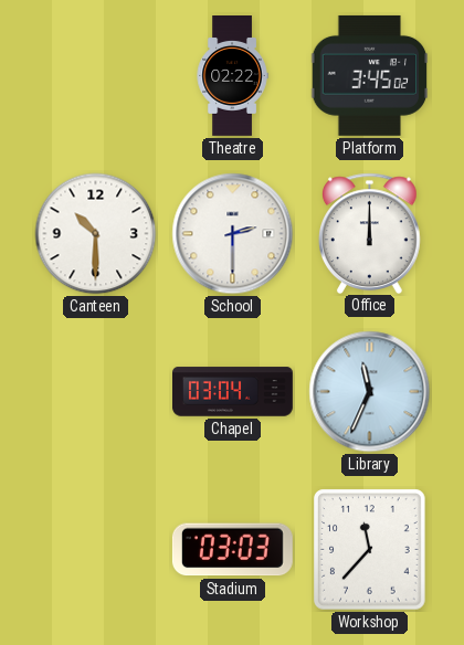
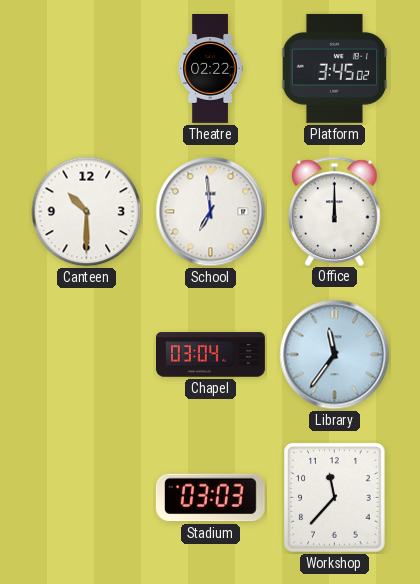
School: 2:30 -> 6:59 (211, 212)
Library: 11:34 -> 11:36 (335, 355)
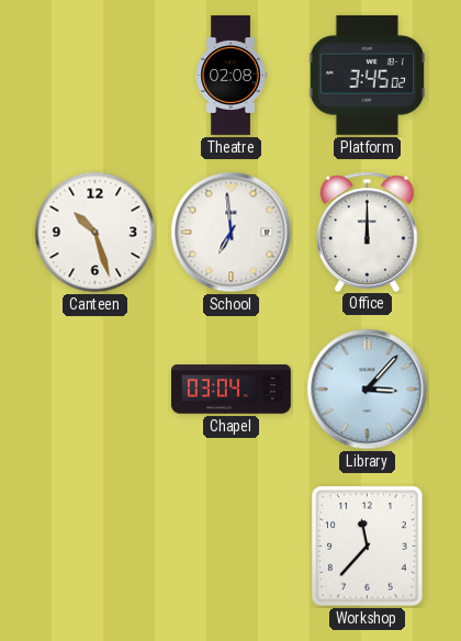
Theatre: 02:22 -> 02:08 (231, 76)
Canteen: 10:30 -> 10:27 (95, 233)
Library: 11:36 -> 3:07 (368, 390)
Stadium: 03:03 -> none (210, 498)
